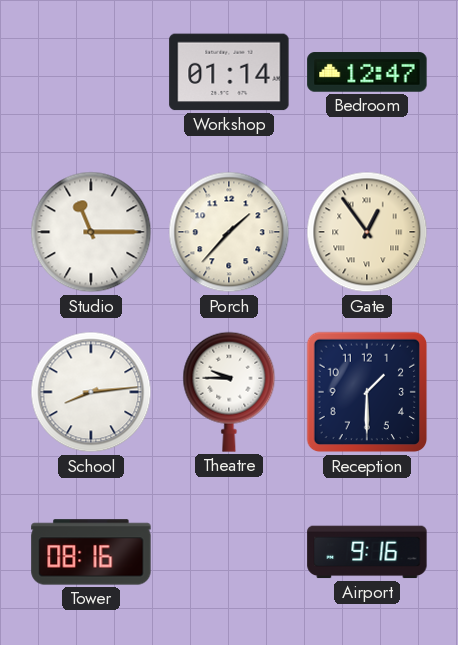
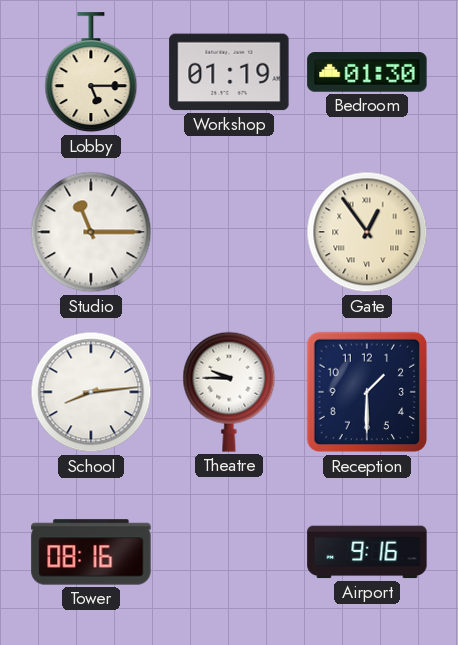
Lobby: none -> 5:15 (91, 73)
Workshop: 01:14 -> 01:19 (229, 72)
Bedroom: 12:47 -> 01:30 (367, 72)
Porch: 1:37 -> none (229, 232)
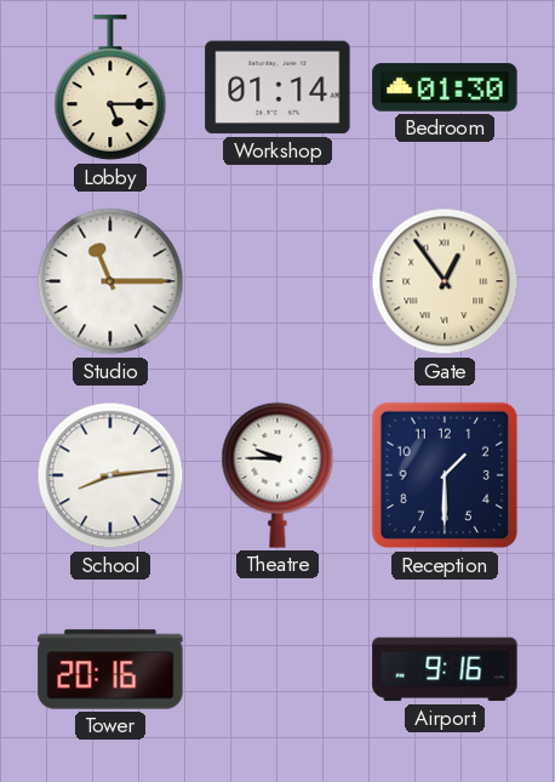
Workshop: 01:19 -> 01:14 (277, 87)
Tower: 08:16 -> 20:16 (110, 669)
